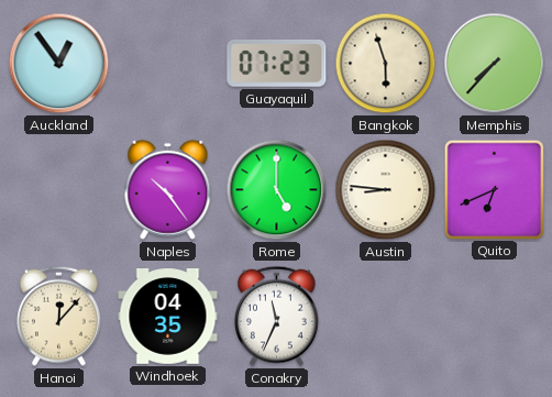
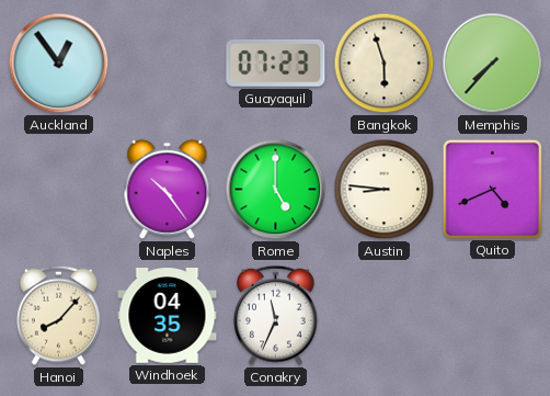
Quito: 6:41 -> 4:41 (492, 189)
Hanoi: 12:07 -> 8:07 (59, 315)
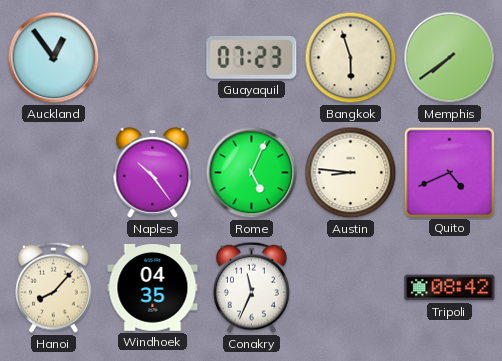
Memphis: 7:37 -> 7:39 (450, 58)
Rome: 5:00 -> 5:04 (252, 173)
Tripoli: none -> 08:42 (450, 288)
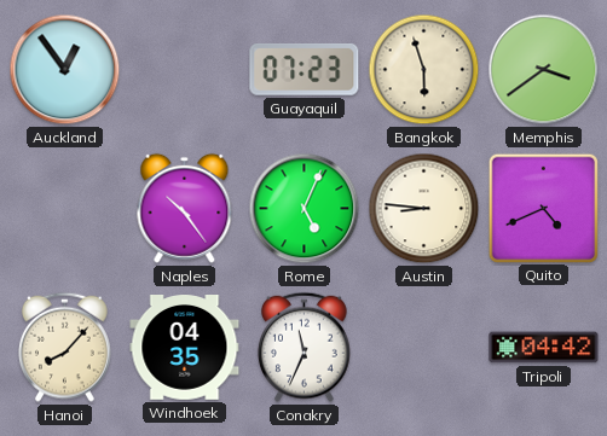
Memphis: 7:39 -> 3:39 (544, 70)
Tripoli: 08:42 -> 04:42 (544, 348)
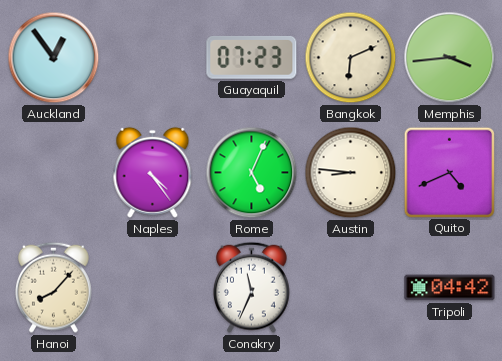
Bangkok: 5:57 -> 6:11 (351, 58)
Memphis: 3:39 -> 3:44 (450, 58)
Naples: 10:24 -> 4:24 (153, 172)
Windhoek: 04:35 -> none (185, 348)
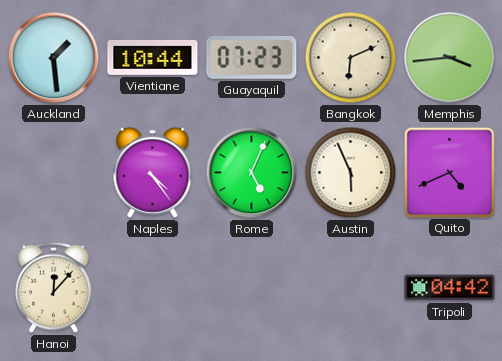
Auckland: 12:54 -> 1:29 (54, 58)
Vientiane: none -> 10:44 (153, 57)
Austin: 8:46 -> 5:56 (351, 173)
Hanoi: 8:07 -> 12:07 (54, 287)
Conakry: 11:34 -> none (252, 287)
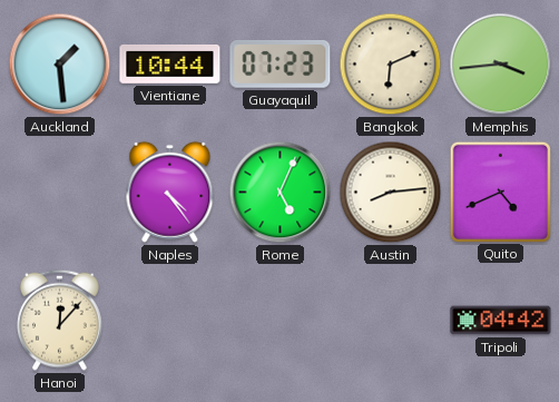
Austin: 5:56 -> 8:14 (391, 193)
